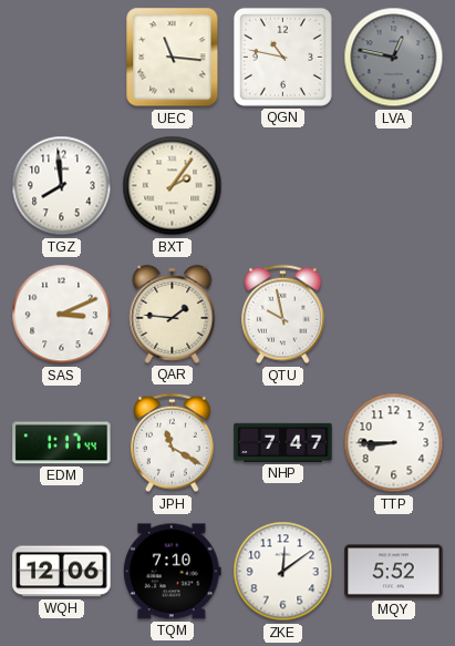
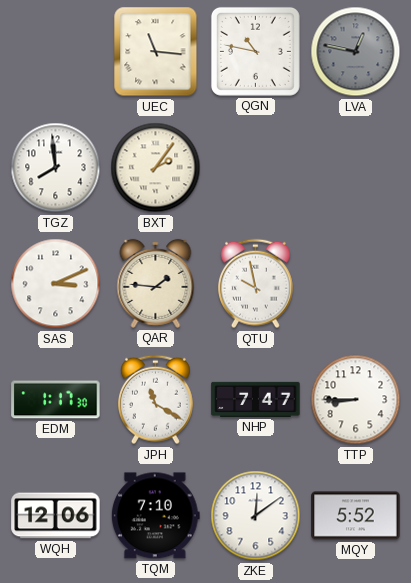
EDM: 1:17:44 -> 1:17:30 (56, 400)
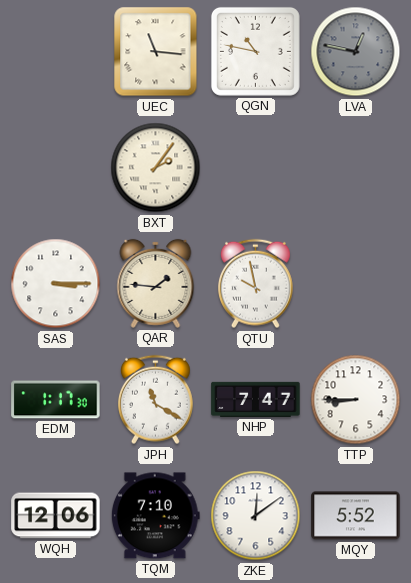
TGZ: 7:59 -> none (56, 168)
SAS: 3:11 -> 3:15 (56, 284)
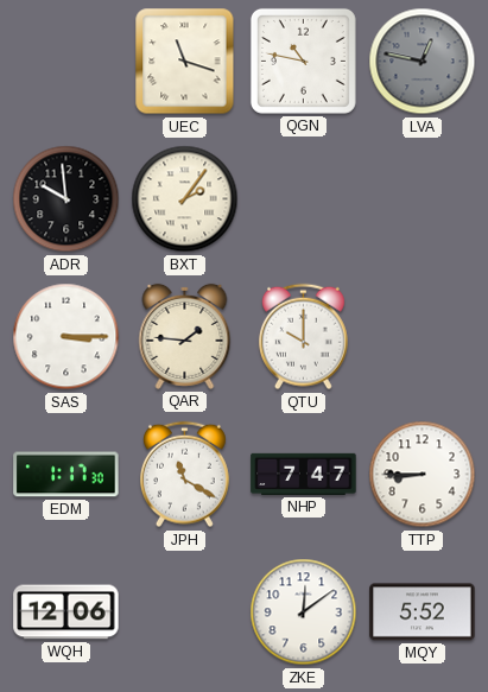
UEC: 11:16 -> 11:18 (185, 62)
ADR: none -> 9:59 (66, 199)
QTU: 9:58 -> 10:00 (303, 337)
TQM: 7:10 -> none (155, 516)
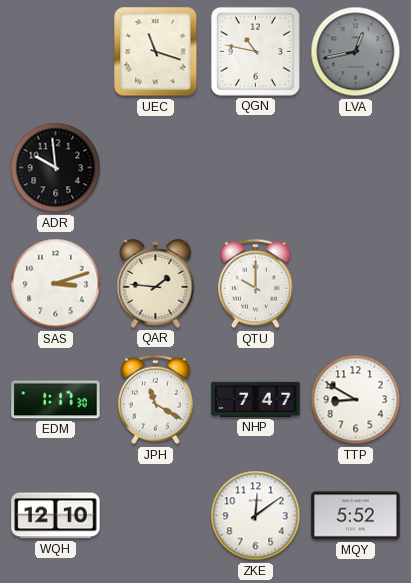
LVA: 12:47 -> 12:43 (356, 52)
BXT: 2:06 -> none (185, 199)
SAS: 3:15 -> 3:12 (56, 284)
TTP: 8:45 -> 8:50 (356, 400)
WQH: 12:06 -> 12:10 (56, 516)
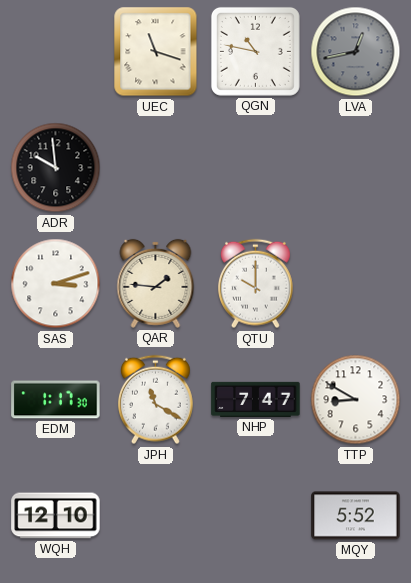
ZKE: 12:09 -> none (256, 516)
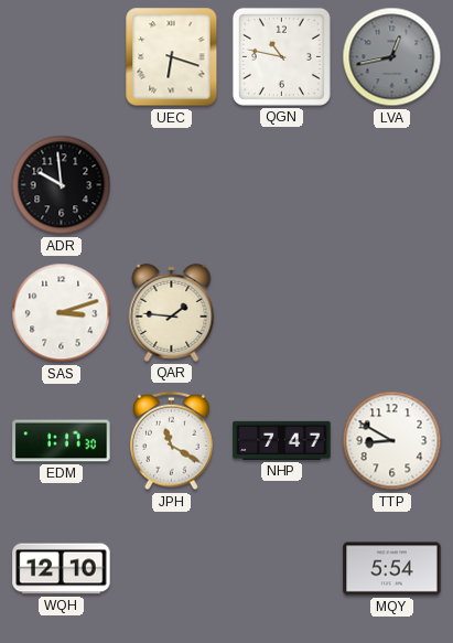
UEC: 11:18 -> 6:18 (172, 57)
QTU: 10:00 -> none (255, 284)
MQY: 5:52 -> 5:54 (392, 569)
